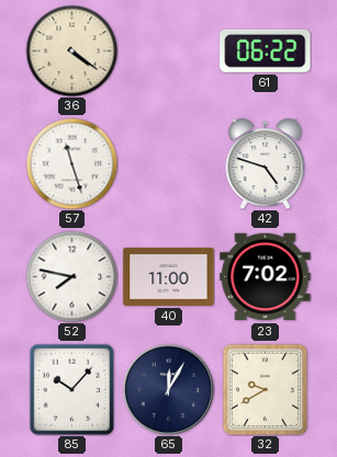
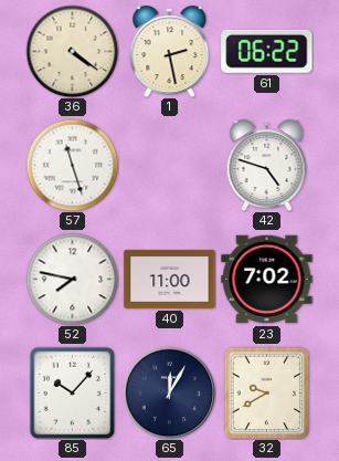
1: none -> 2:28 (170, 52)
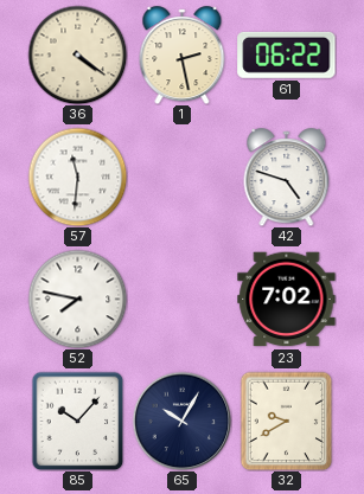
57: 11:27 -> 11:31 (77, 177)
40: 11:00 -> none (170, 279)
65: 12:05 -> 10:05 (181, 421)
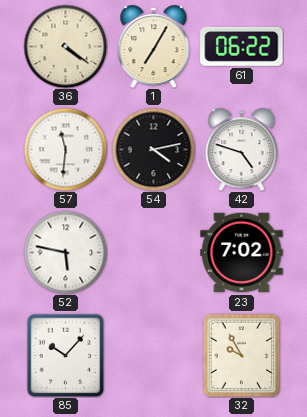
1: 2:28 -> 7:05 (154, 47)
54: none -> 4:13 (153, 149)
52: 7:47 -> 5:47 (65, 252)
65: 10:05 -> none (181, 421)
32: 9:40 -> 9:55 (242, 355)
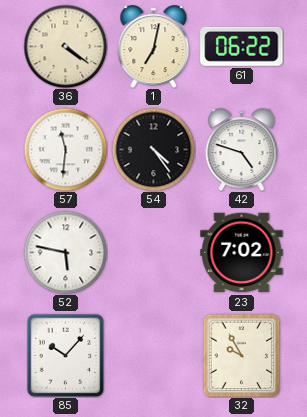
1: 7:05 -> 7:02 (154, 47)
54: 4:13 -> 4:24 (153, 149)
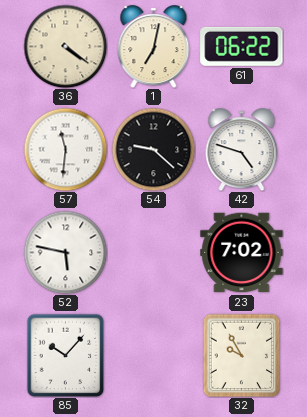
54: 4:24 -> 9:22 (153, 149)
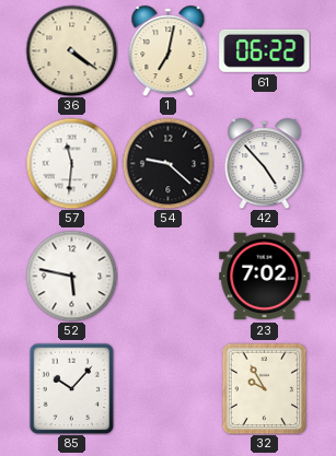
42: 4:48 -> 4:53 (265, 164)
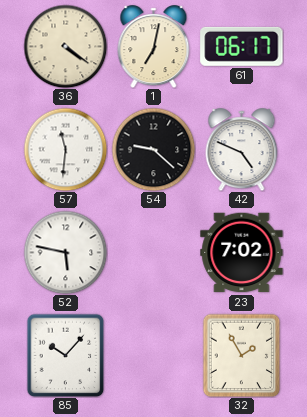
61: 06:22 -> 06:17 (242, 46)
42: 4:53 -> 4:49 (242, 150)
32: 9:55 -> 1:55 (242, 355)
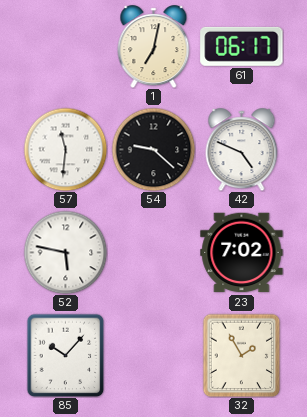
36: 4:21 -> none (65, 46)
